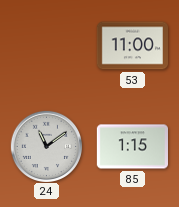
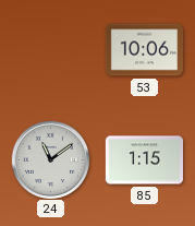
53: 11:00 -> 10:06 (144, 50)
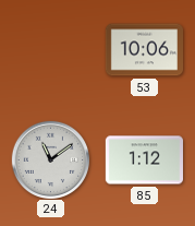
85: 1:15 -> 1:12 (144, 160)
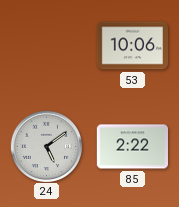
24: 11:09 -> 5:09 (46, 146)
85: 1:12 -> 2:22 (132, 147)
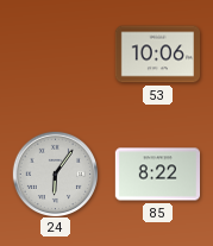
24: 5:09 -> 6:06 (55, 174)
85: 2:22 -> 8:22 (157, 175)
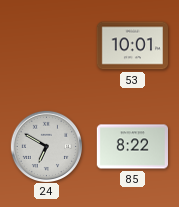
53: 10:06 -> 10:01 (132, 46)
24: 6:06 -> 6:50 (46, 146)
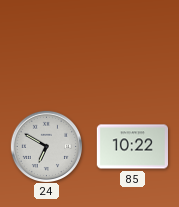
53: 10:01 -> none (132, 46)
85: 8:22 -> 10:22 (132, 147)
